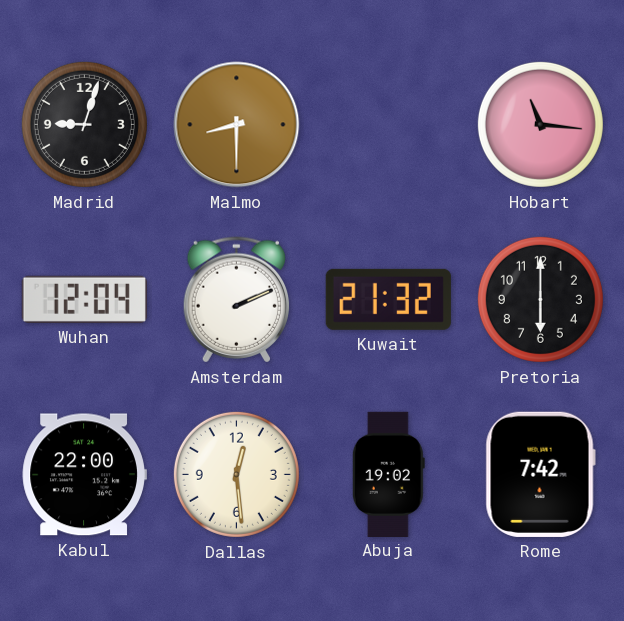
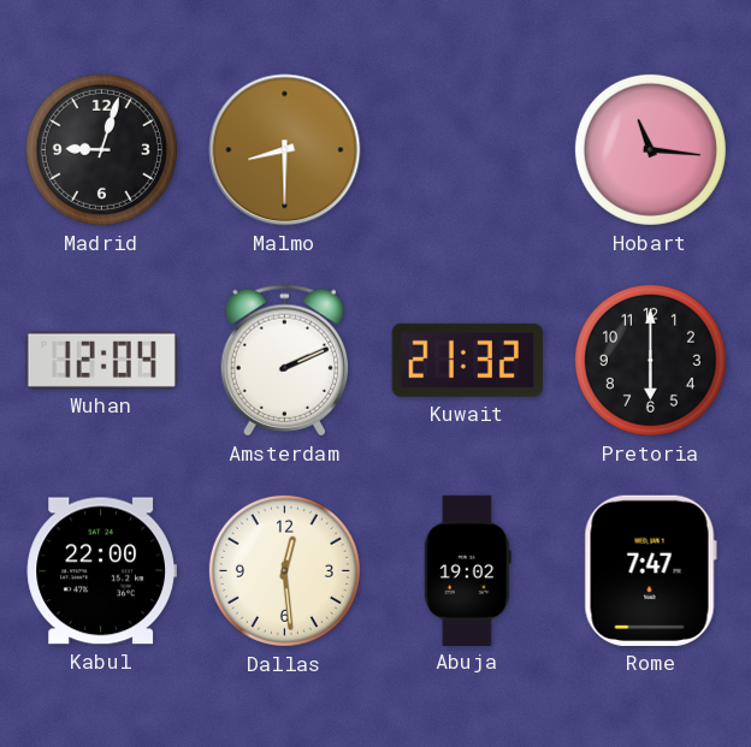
Rome: 7:42 -> 7:47 (650, 570)
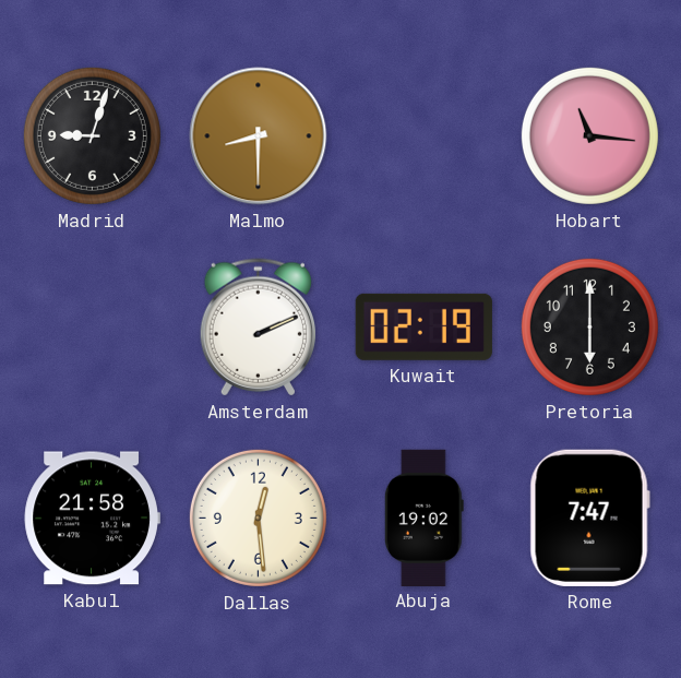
Wuhan: 12:04 -> none (101, 360)
Kuwait: 21:32 -> 02:19 (423, 326)
Kabul: 22:00 -> 21:58 (92, 519)
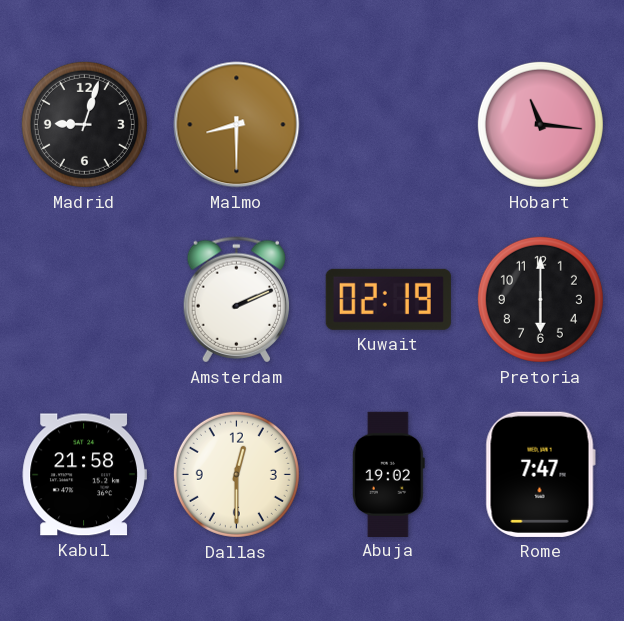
Dallas: 12:29 -> 12:30 (236, 474)
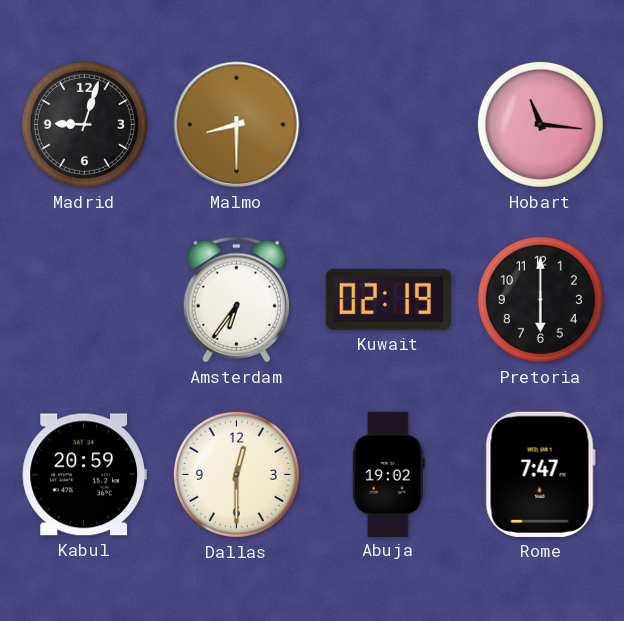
Amsterdam: 2:11 -> 6:36 (236, 300)
Kabul: 21:58 -> 20:59 (84, 475)
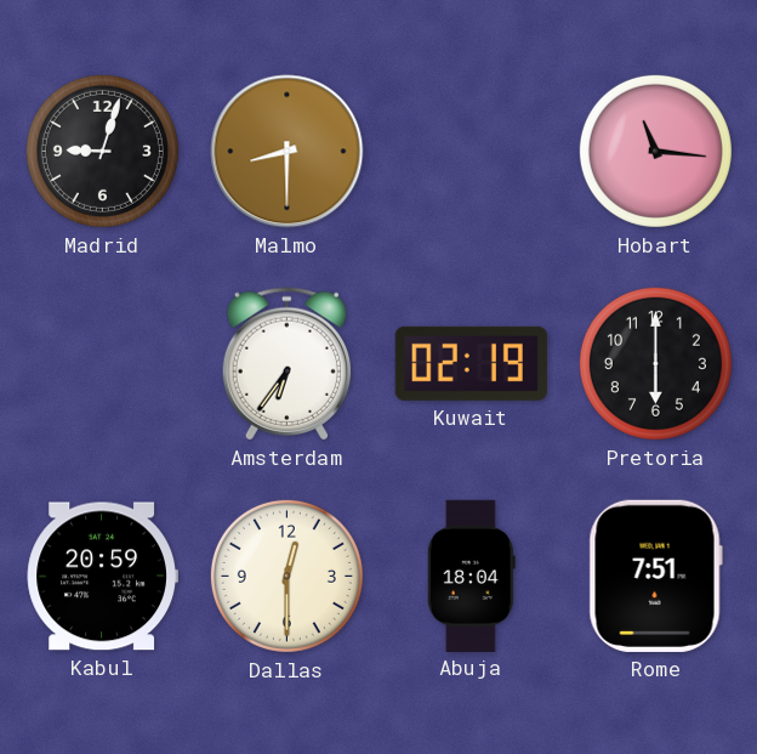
Abuja: 19:02 -> 18:04 (471, 576)
Rome: 7:47 -> 7:51 (655, 576)
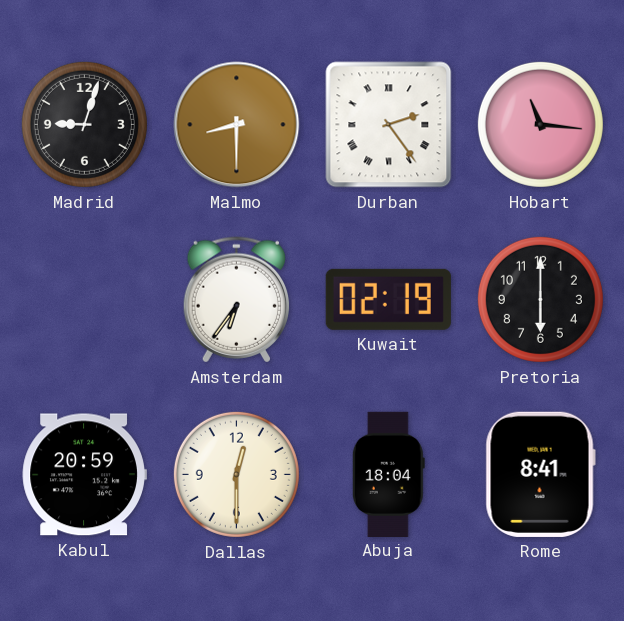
Durban: none -> 2:24 (389, 125)
Rome: 7:51 -> 8:41 (540, 474)
